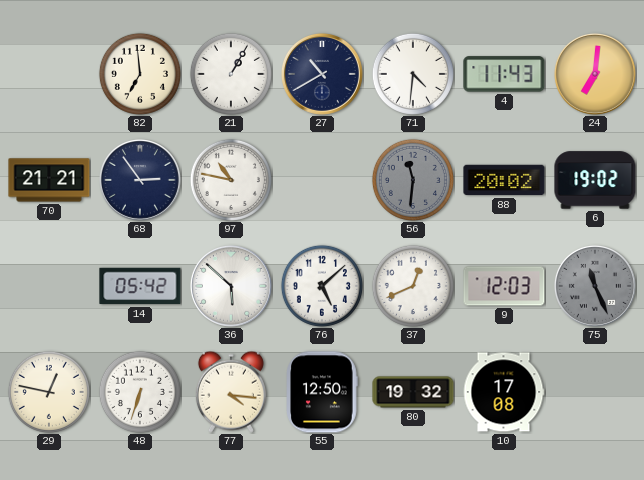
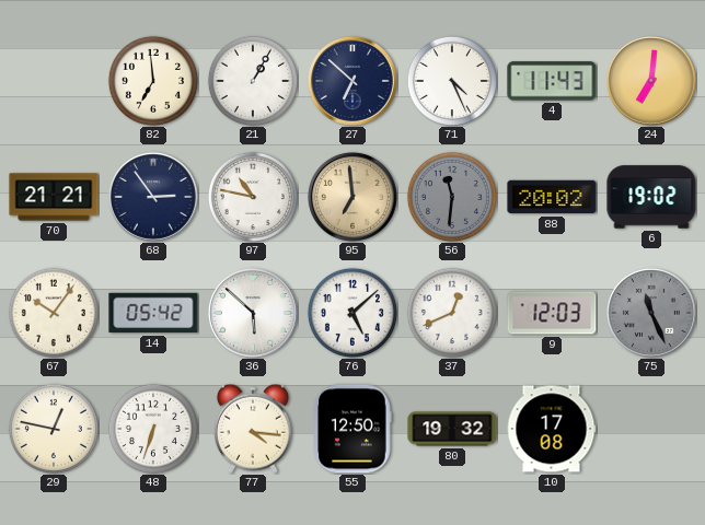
27: 10:40 -> 6:52 (352, 81)
71: 4:31 -> 4:26 (452, 81)
95: none -> 6:59 (352, 197)
67: none -> 10:06 (54, 313)
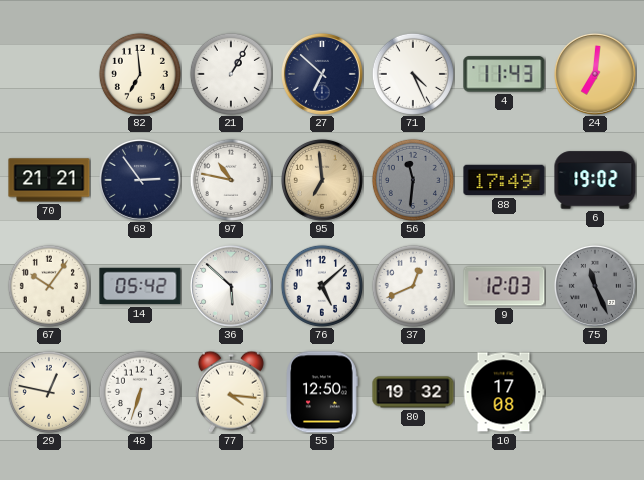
88: 20:02 -> 17:49 (504, 180)
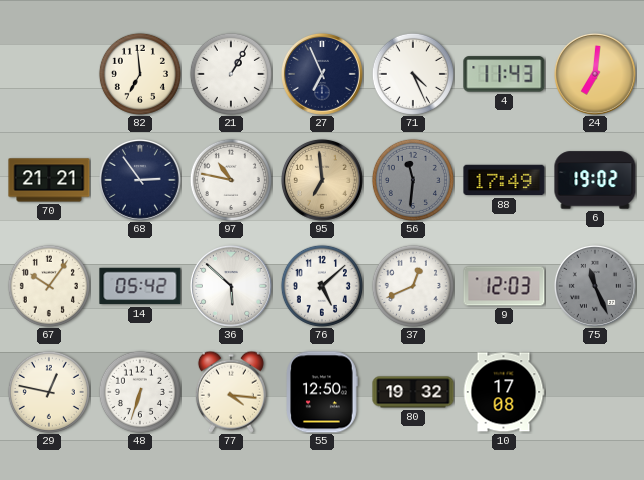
27: 6:52 -> 6:56 (322, 74)
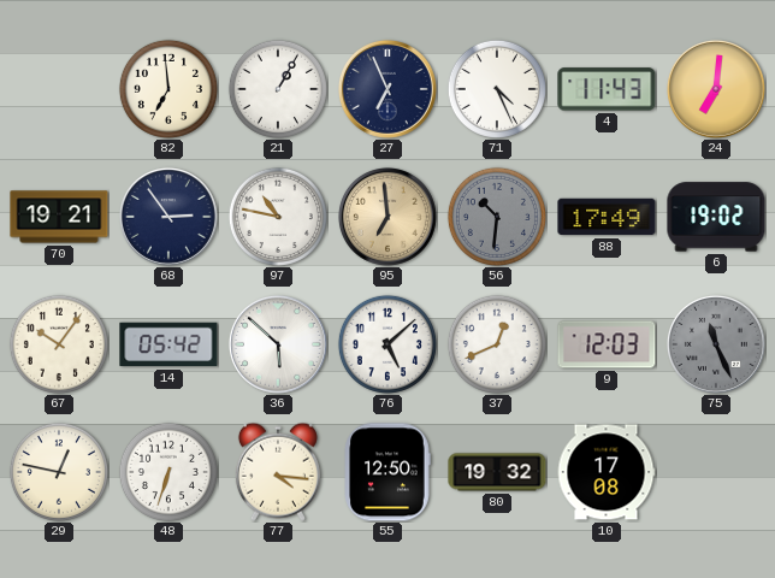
70: 21:21 -> 19:21 (59, 217)
56: 11:31 -> 10:31 (497, 217)
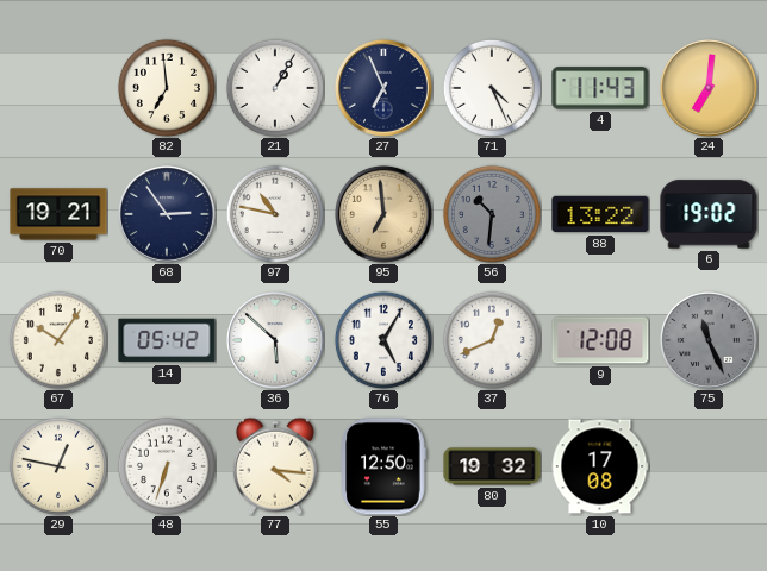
88: 17:49 -> 13:22 (600, 214)
76: 5:08 -> 5:05 (383, 340)
9: 12:03 -> 12:08 (600, 340)
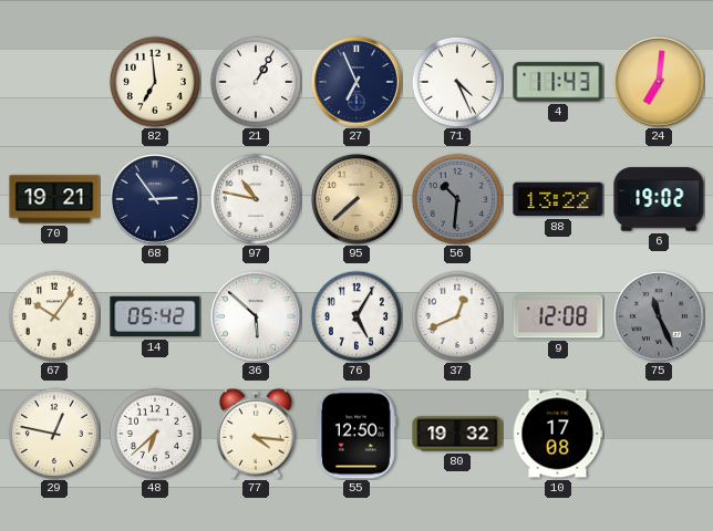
95: 6:59 -> 7:38 (356, 199)
48: 6:33 -> 6:38 (155, 434)
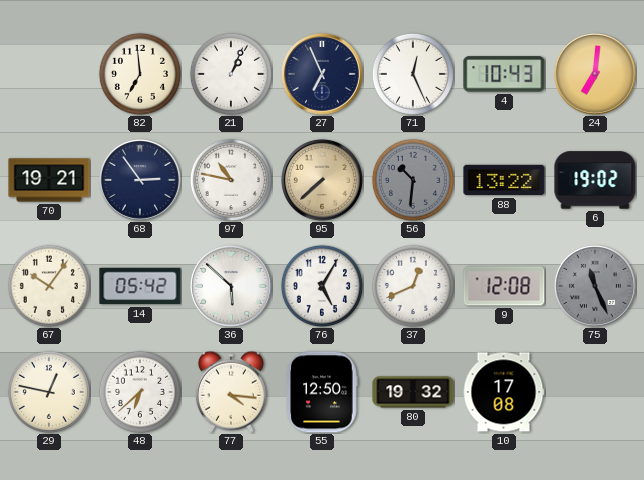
21: 1:05 -> 1:04 (231, 74)
71: 4:26 -> 12:26 (413, 74)
4: 11:43 -> 10:43 (504, 74)
